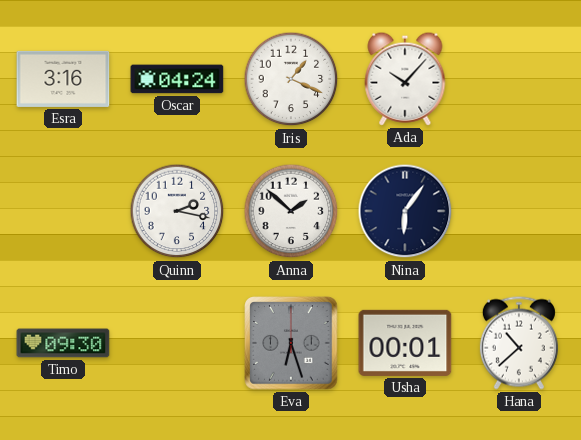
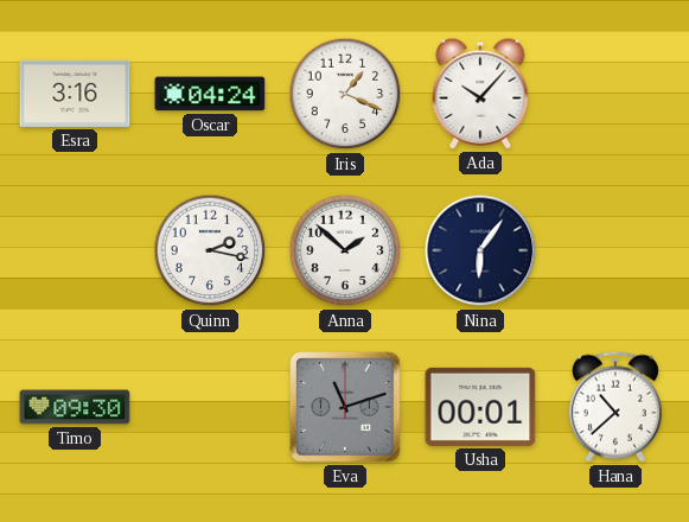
Eva: 6:27 -> 11:12 (345, 407)
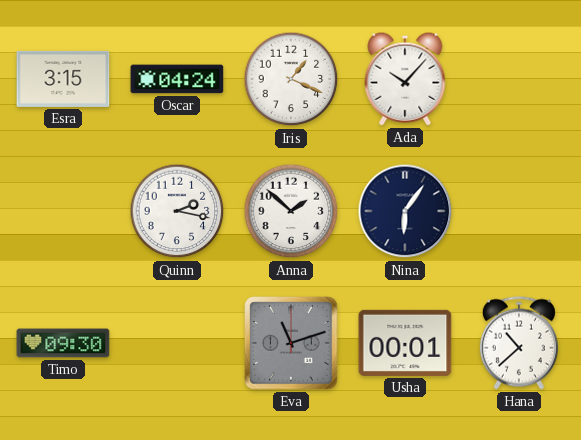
Esra: 3:16 -> 3:15 (63, 79)
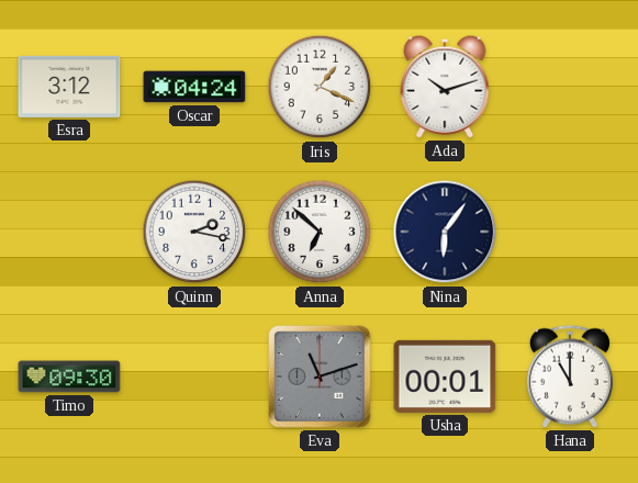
Esra: 3:15 -> 3:12 (69, 87)
Ada: 10:07 -> 10:12 (445, 87)
Anna: 1:52 -> 6:52 (320, 232)
Hana: 10:38 -> 11:00 (570, 377)
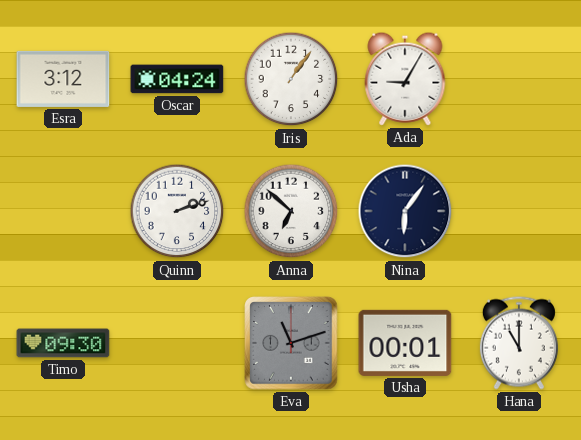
Iris: 1:19 -> 1:06 (291, 79)
Ada: 10:12 -> 9:05 (405, 79)
Quinn: 2:17 -> 2:12 (177, 211)
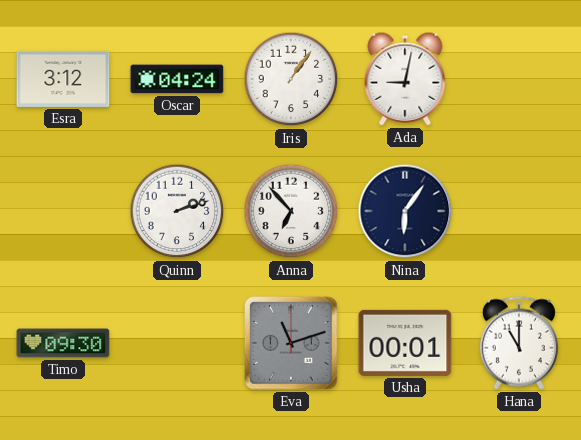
Ada: 9:05 -> 9:02 (405, 79)
Anna: 6:52 -> 6:53 (291, 211)
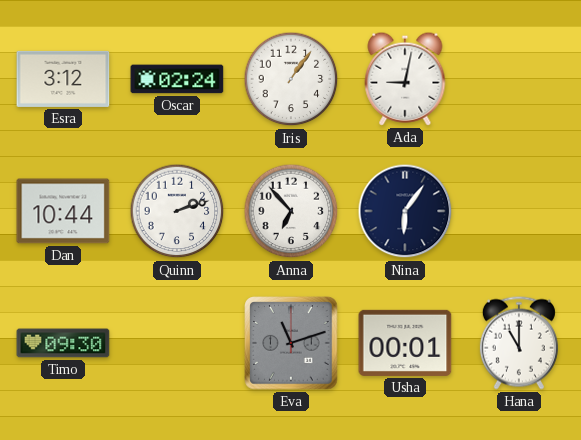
Oscar: 04:24 -> 02:24 (177, 79)
Dan: none -> 10:44 (63, 211)
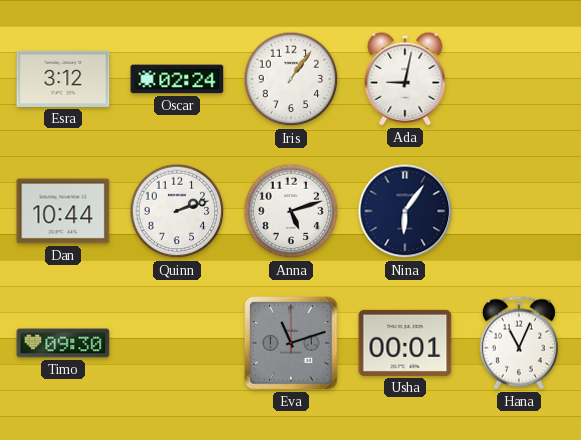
Anna: 6:53 -> 5:12 (291, 211)
Hana: 11:00 -> 11:04 (519, 343)
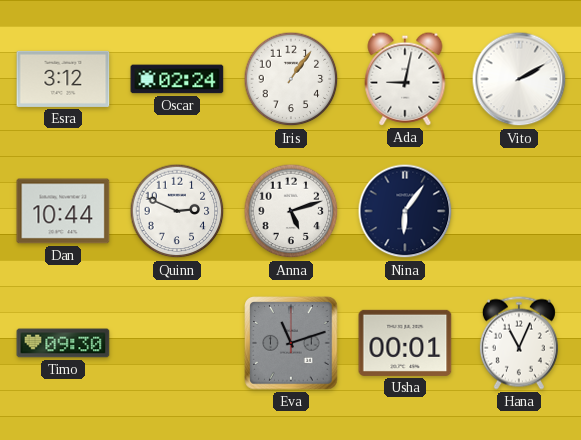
Vito: none -> 2:10 (519, 79)
Quinn: 2:12 -> 2:49 (177, 211)
